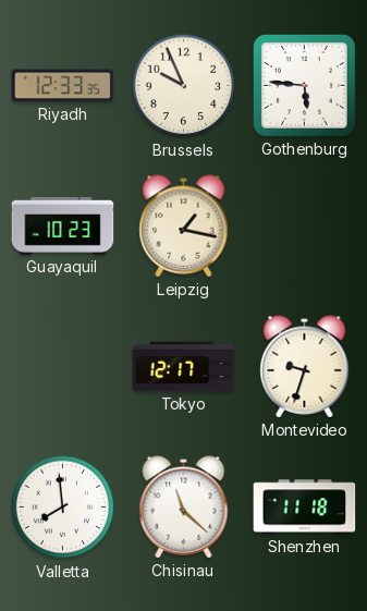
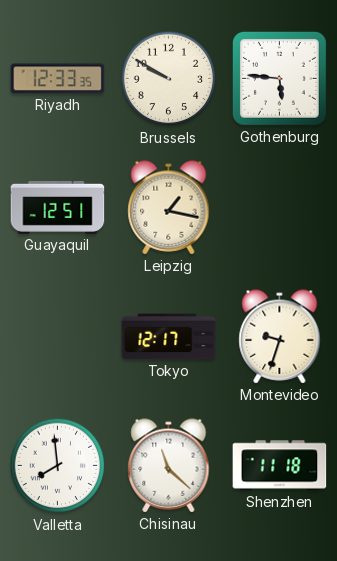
Brussels: 9:56 -> 9:50 (169, 79)
Guayaquil: 10:23 -> 12:51 (58, 207)
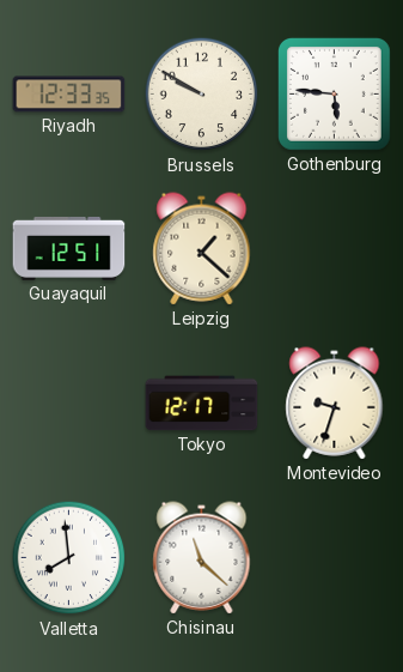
Leipzig: 1:17 -> 1:22 (202, 249)
Shenzhen: 11:18 -> none (280, 466)
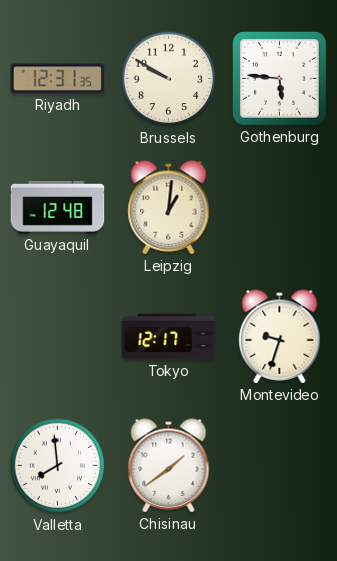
Riyadh: 12:33 -> 12:31 (58, 79)
Guayaquil: 12:51 -> 12:48 (58, 207)
Leipzig: 1:22 -> 1:01 (169, 208)
Chisinau: 11:22 -> 1:39 (169, 466)
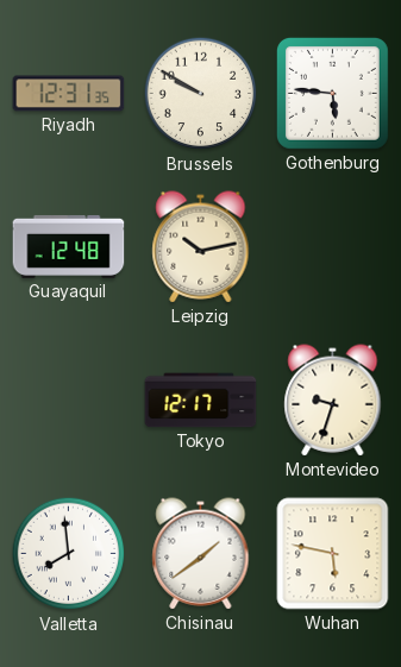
Leipzig: 1:01 -> 10:13 (201, 247)
Wuhan: none -> 5:47 (333, 554)
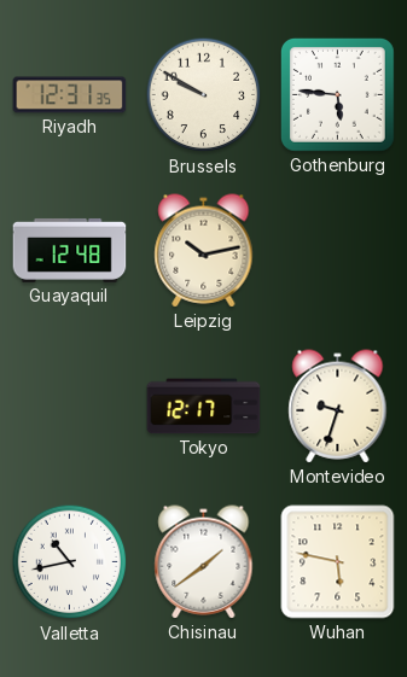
Valletta: 7:59 -> 10:43 (70, 562)
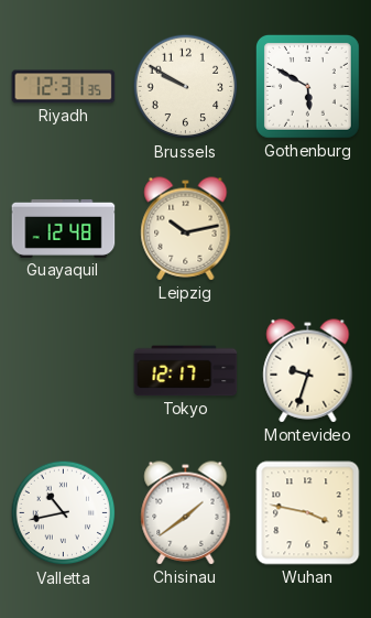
Gothenburg: 5:46 -> 5:50 (307, 86)
Wuhan: 5:47 -> 3:47 (308, 513)
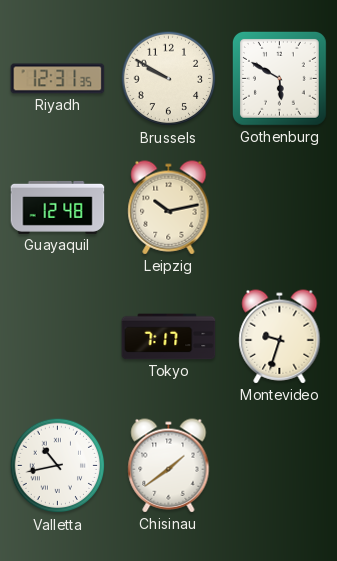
Tokyo: 12:17 -> 7:17 (169, 337)
Wuhan: 3:47 -> none (308, 513)
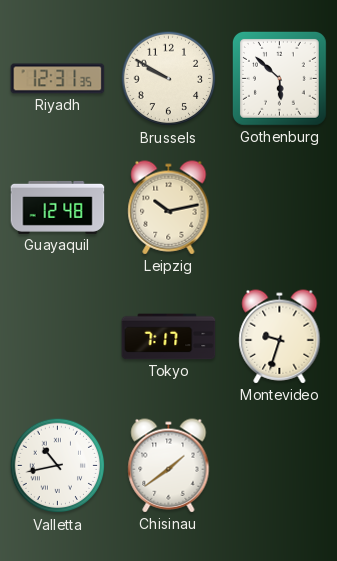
Gothenburg: 5:50 -> 5:52 (279, 78)
